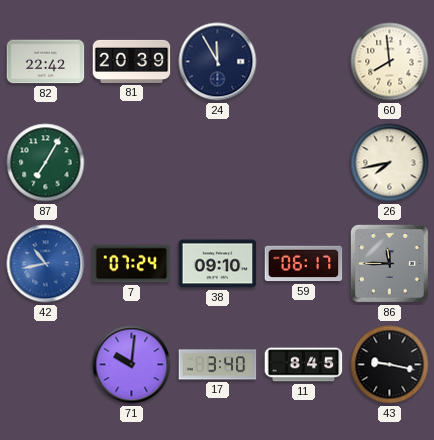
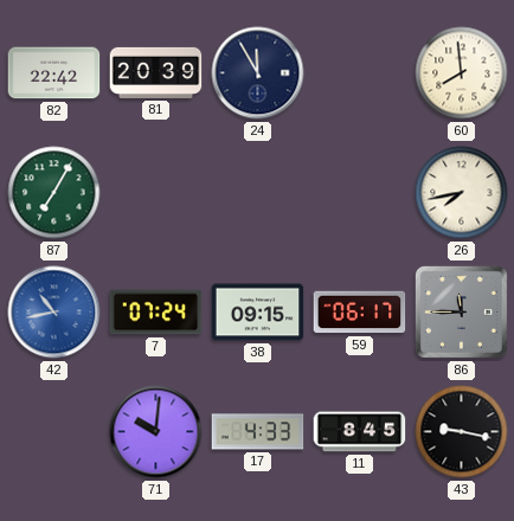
38: 09:10 -> 09:15 (258, 313)
17: 3:40 -> 4:33 (258, 432)
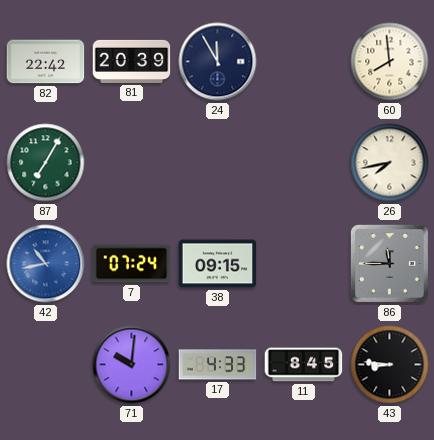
59: 06:17 -> none (360, 313)
43: 9:17 -> 8:46 (390, 365)
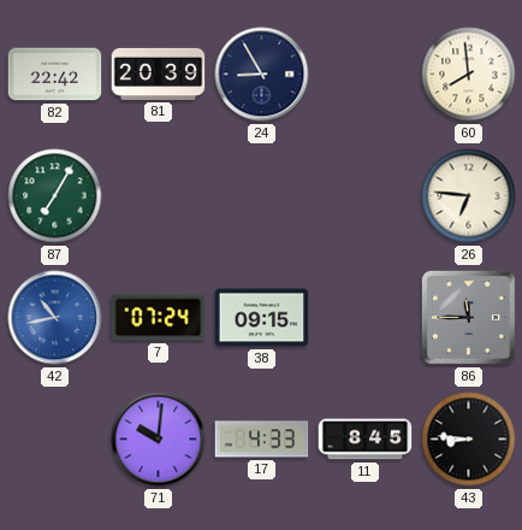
24: 11:55 -> 8:55 (262, 75)
26: 7:43 -> 6:46 (469, 196)
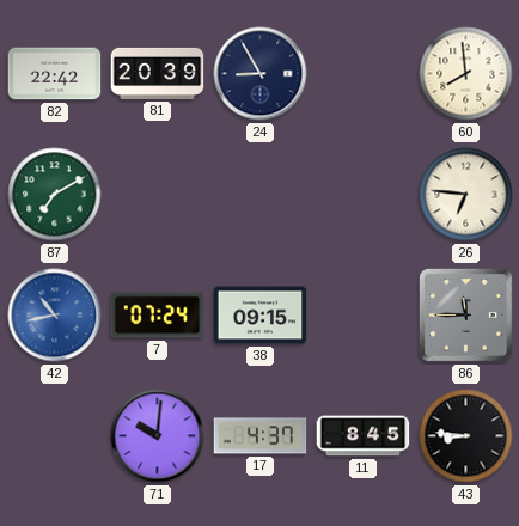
87: 7:05 -> 7:10 (55, 195)
17: 4:33 -> 4:37 (261, 436)
